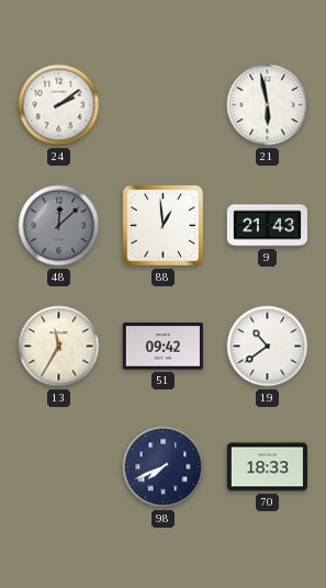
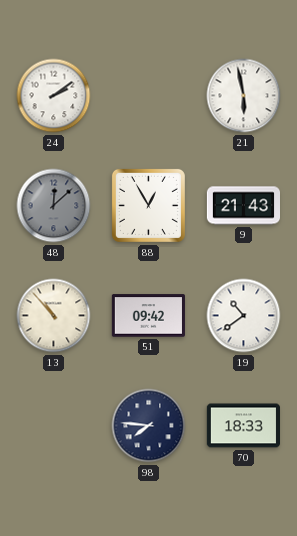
88: 12:59 -> 12:55 (148, 205)
13: 11:35 -> 10:53 (54, 316)
98: 7:41 -> 7:46 (149, 426)
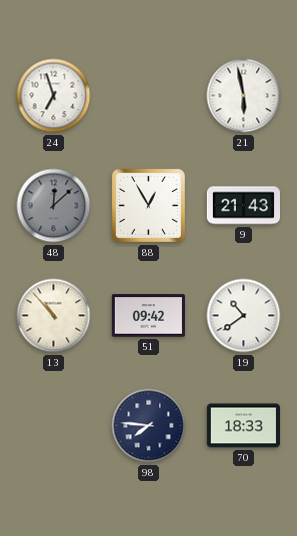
24: 2:09 -> 6:57 (54, 96)
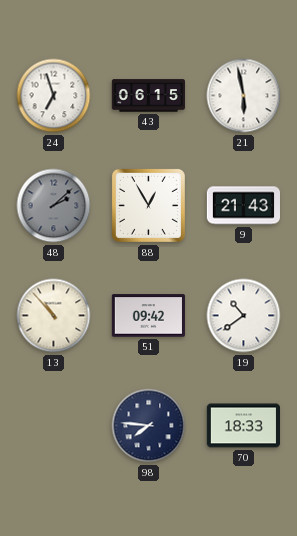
43: none -> 06:15 (148, 96)
48: 12:08 -> 2:08 (54, 206)
